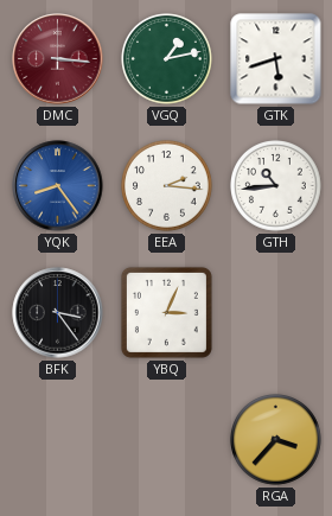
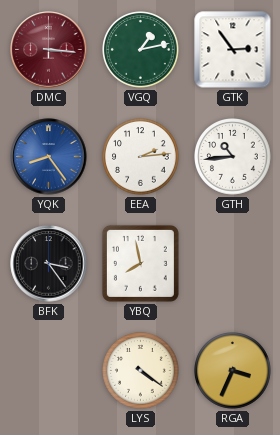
GTK: 5:42 -> 2:54 (233, 50)
EEA: 2:16 -> 2:14 (141, 157)
YBQ: 3:04 -> 7:58 (140, 263)
LYS: none -> 4:21 (141, 371)
RGA: 3:37 -> 3:34 (233, 371)
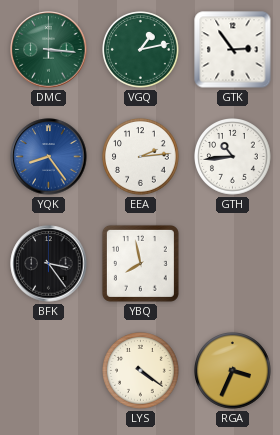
DMC dial: burgundy -> green (49, 50)
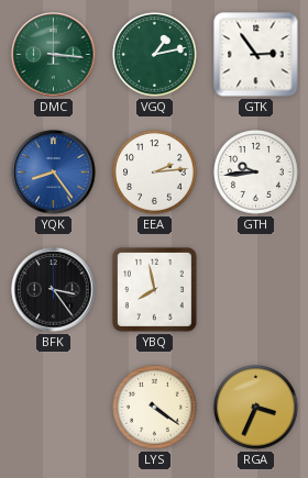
GTH: 10:44 -> 9:44 (256, 173)
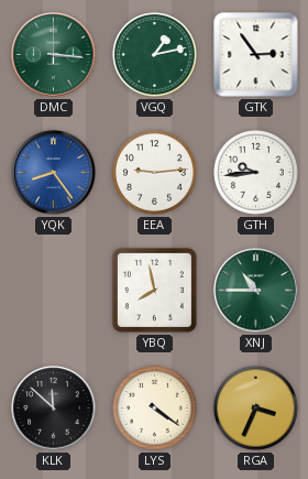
EEA: 2:14 -> 9:14 (155, 173)
BFK: 3:24 -> none (54, 290)
XNJ: none -> 10:45 (256, 291)
KLK: none -> 11:52 (54, 409)
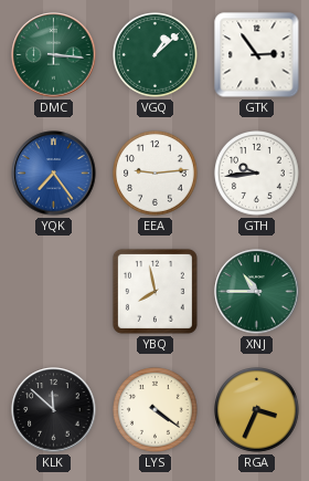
VGQ: 1:13 -> 1:08 (156, 55)
YQK: 8:24 -> 7:24 (54, 174)
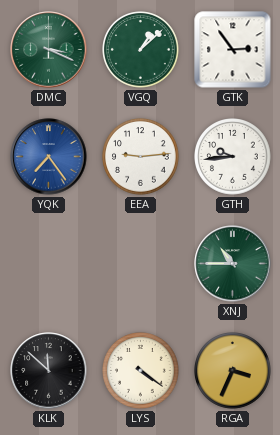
DMC: 3:16 -> 3:19 (49, 50)
YBQ: 7:58 -> none (154, 291)
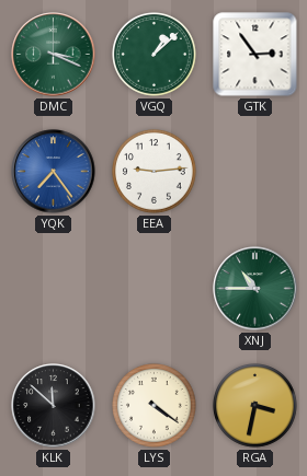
GTH: 9:44 -> none (233, 157)
RGA: 3:34 -> 3:32 (255, 406)
